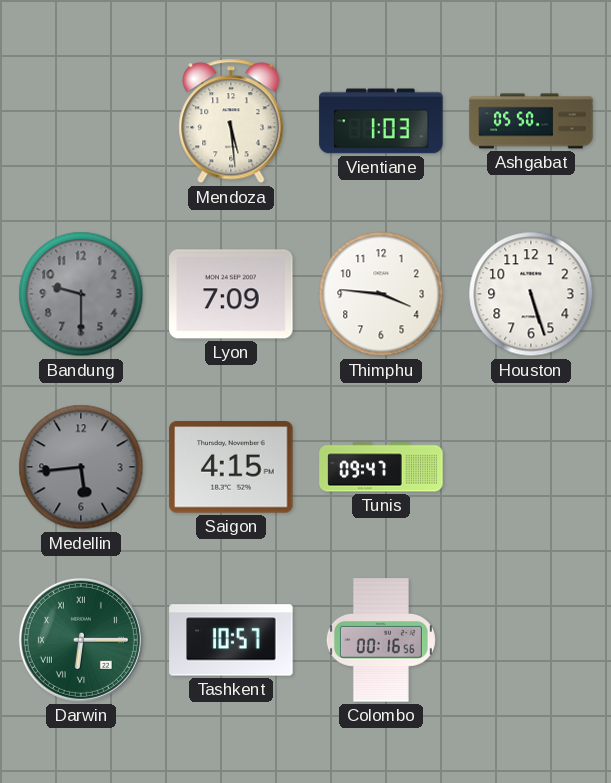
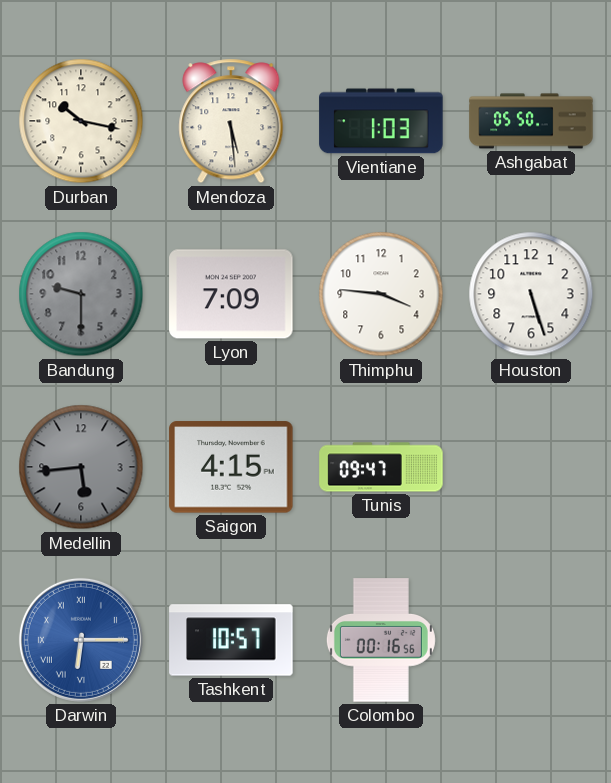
Durban: none -> 10:17 (81, 121)
Darwin dial: green -> blue (81, 640)
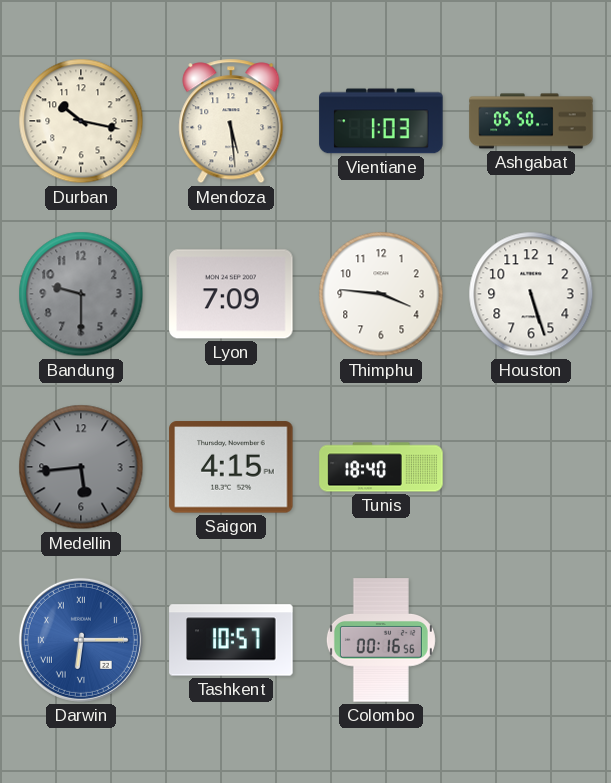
Tunis: 09:47 -> 18:40 (381, 467)
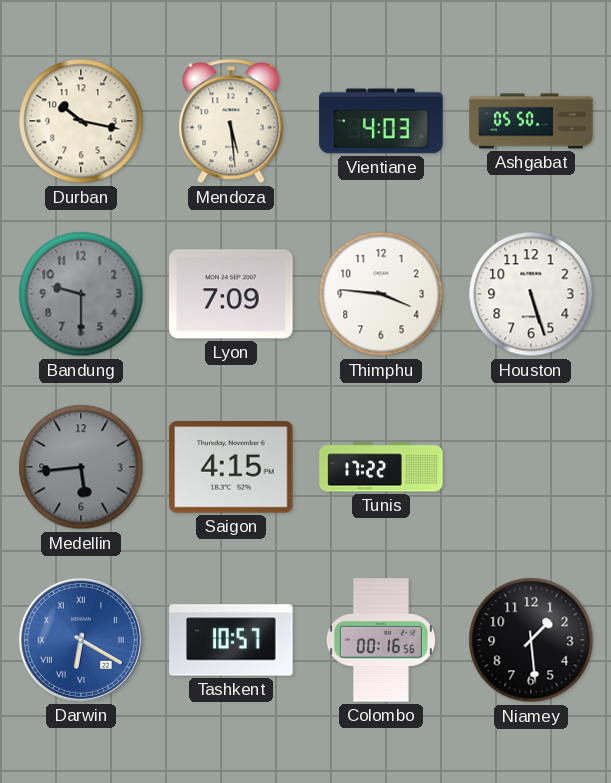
Vientiane: 1:03 -> 4:03 (381, 121)
Tunis: 18:40 -> 17:22 (381, 467)
Darwin: 6:15 -> 6:20 (81, 640)
Niamey: none -> 1:29 (531, 640)
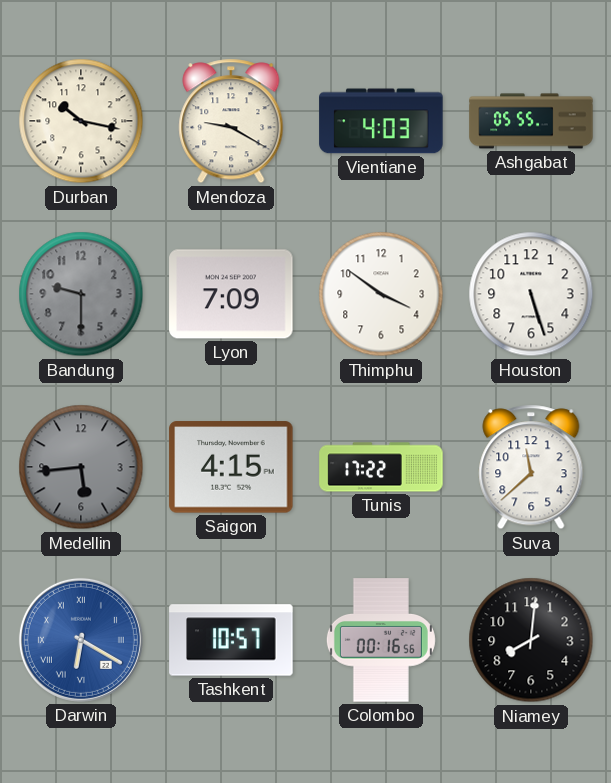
Mendoza: 5:29 -> 9:20 (231, 121)
Ashgabat: 05:50 -> 05:55 (531, 121)
Thimphu: 3:46 -> 3:51 (381, 294)
Suva: none -> 11:38 (531, 467)
Niamey: 1:29 -> 8:01 (531, 640)
